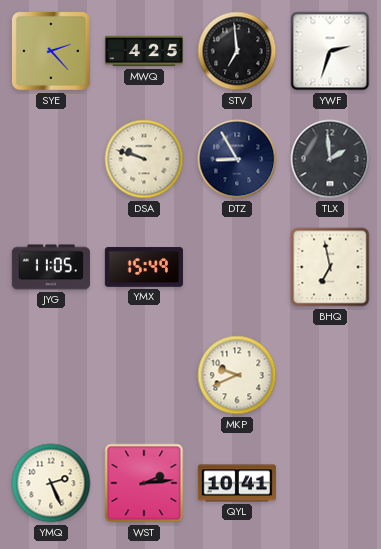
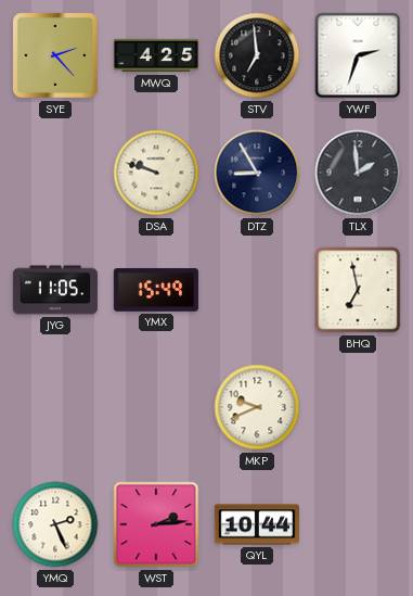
QYL: 10:41 -> 10:44 (257, 524)
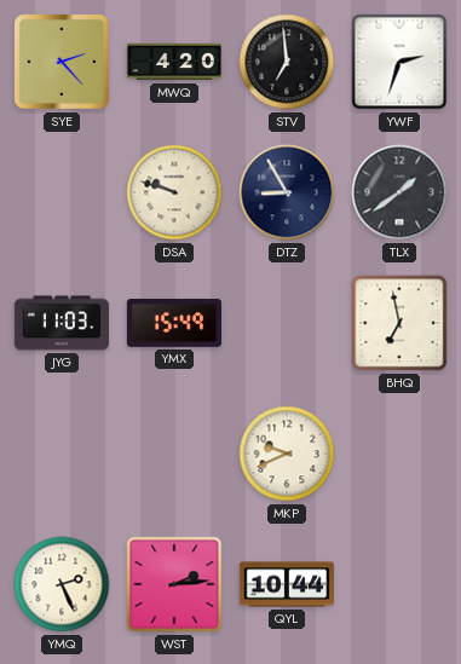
MWQ: 4:25 -> 4:20 (173, 62)
TLX: 1:59 -> 1:39 (399, 192)
JYG: 11:05 -> 11:03 (62, 323)
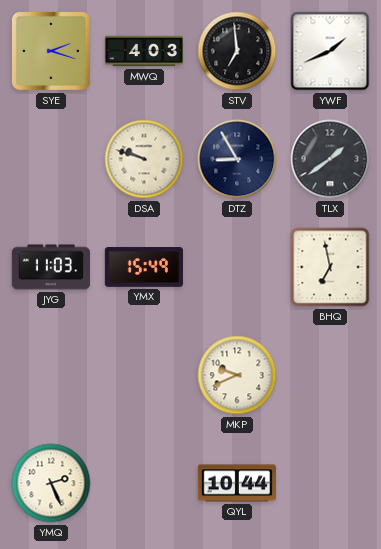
SYE: 2:23 -> 2:18 (51, 51)
MWQ: 4:20 -> 4:03 (143, 51)
YWF: 2:33 -> 1:41 (330, 51)
WST: 2:14 -> none (174, 584)
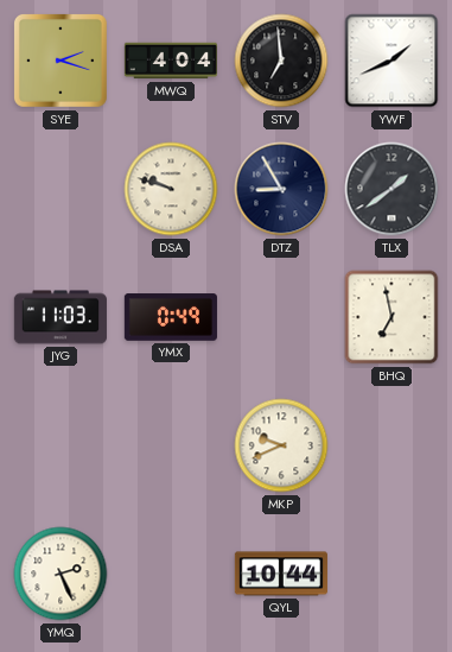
MWQ: 4:03 -> 4:04 (170, 61)
YMX: 15:49 -> 0:49 (170, 317)
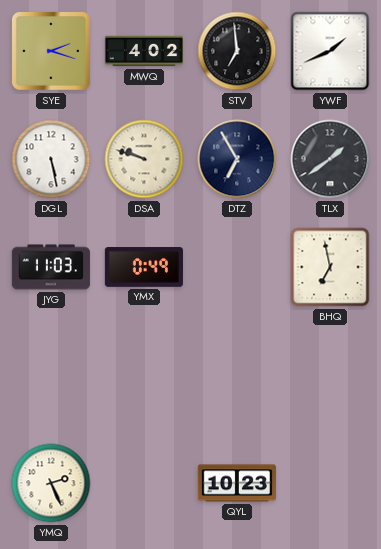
MWQ: 4:04 -> 4:02 (143, 51)
DGL: none -> 5:28 (51, 159)
DTZ: 8:55 -> 6:55 (237, 159)
MKP: 9:41 -> none (281, 445)
QYL: 10:44 -> 10:23 (237, 483)
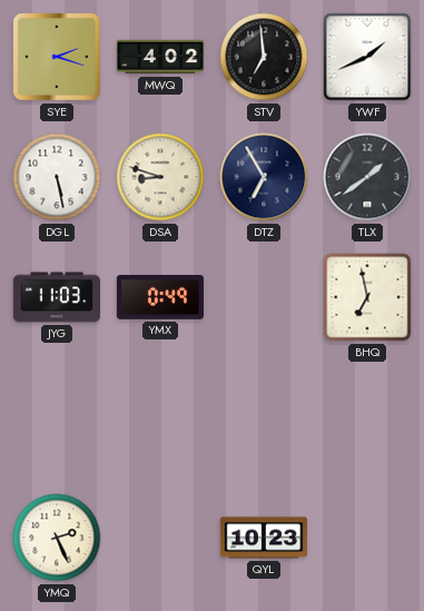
DSA: 9:48 -> 8:48 (160, 177)
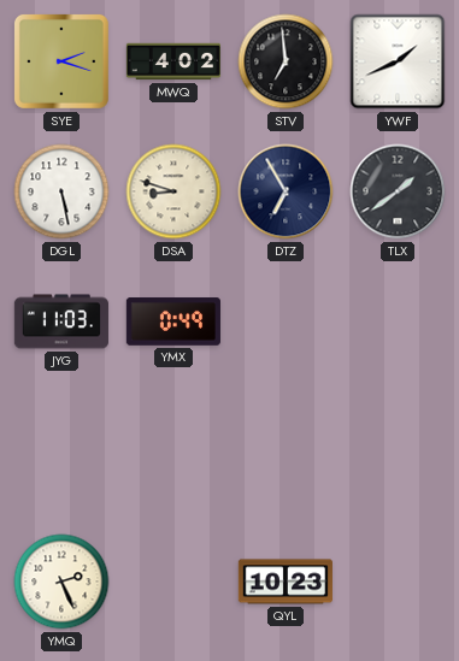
BHQ: 6:58 -> none (367, 297)
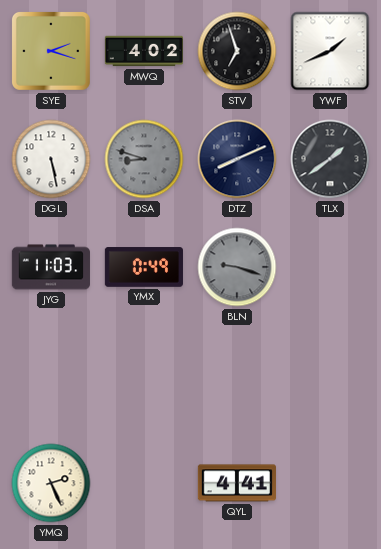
STV: 6:59 -> 6:57 (237, 51)
DSA dial: cream -> grey (144, 159)
DTZ: 6:55 -> 8:11 (237, 159)
BLN: none -> 9:18 (237, 267)
QYL: 10:23 -> 4:41 (237, 483)
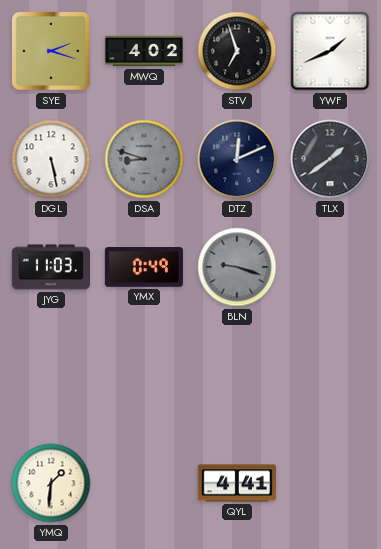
DTZ: 8:11 -> 12:11 (237, 159)
YMQ: 2:26 -> 1:31 (51, 483)
